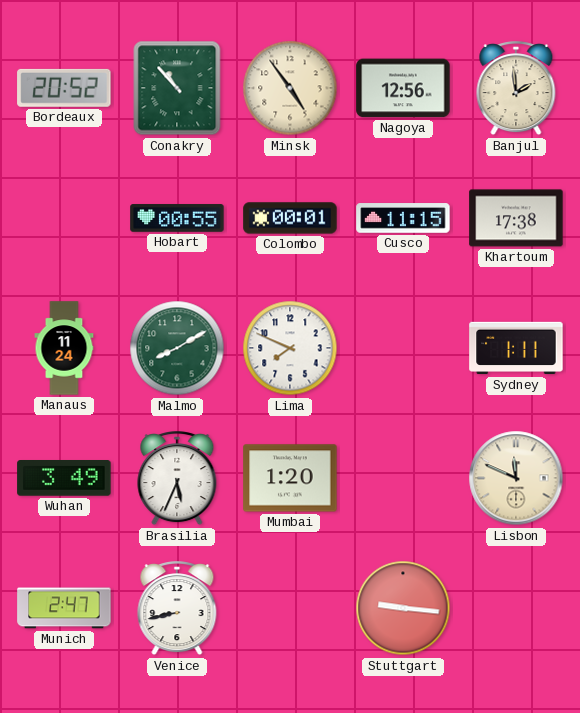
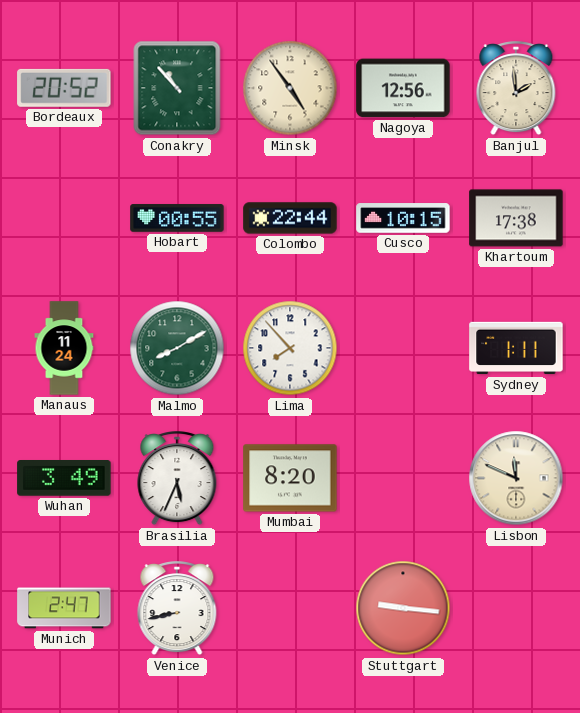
Colombo: 00:01 -> 22:44 (290, 218)
Cusco: 11:15 -> 10:15 (403, 218)
Lima: 7:49 -> 7:53 (290, 348)
Mumbai: 1:20 -> 8:20 (290, 478)
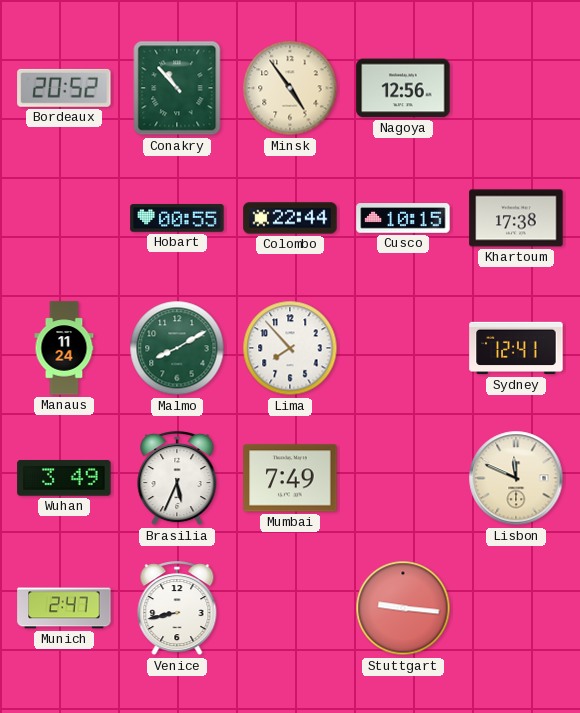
Banjul: 1:59 -> none (516, 89)
Sydney: 1:11 -> 12:41 (516, 348)
Mumbai: 8:20 -> 7:49 (290, 478)
